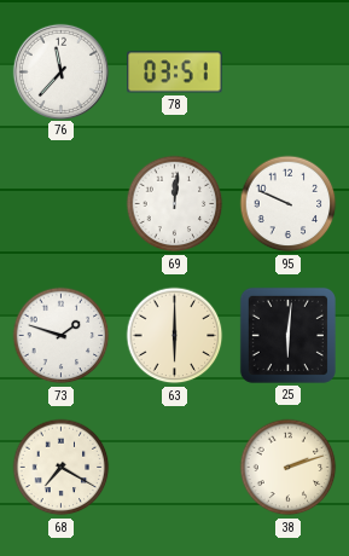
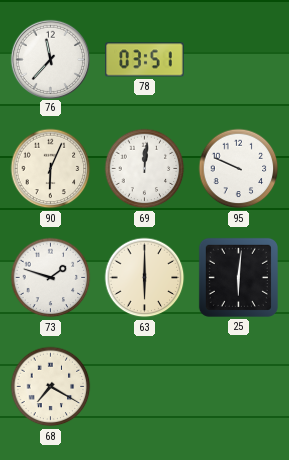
90: none -> 6:04 (51, 169)
38: 2:12 -> none (289, 468)
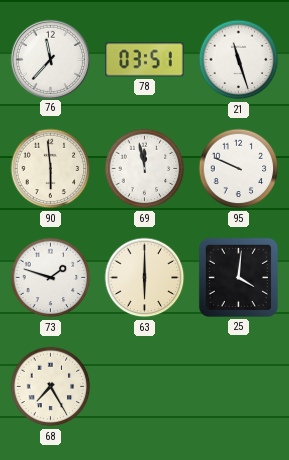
21: none -> 11:27 (239, 60)
90: 6:04 -> 5:59 (51, 169)
69: 12:01 -> 11:58 (145, 169)
25: 6:01 -> 4:01 (238, 277)
68: 7:20 -> 7:25 (51, 387)
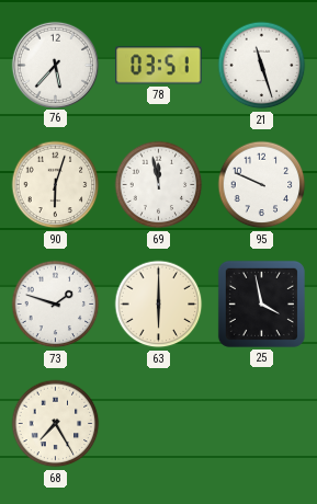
76: 11:37 -> 5:37 (55, 65)
90: 5:59 -> 6:03 (56, 185)
25: 4:01 -> 3:58 (261, 303)
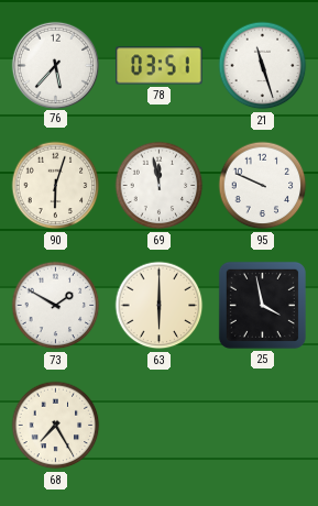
73: 1:48 -> 1:50 (56, 306)
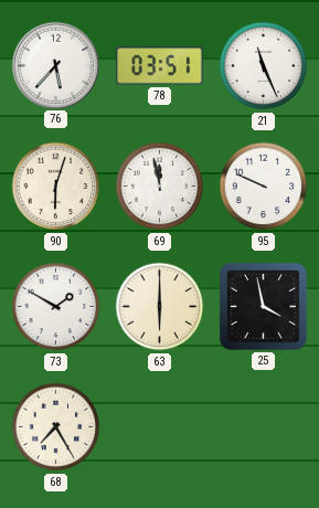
21: 11:27 -> 11:26 (264, 66)
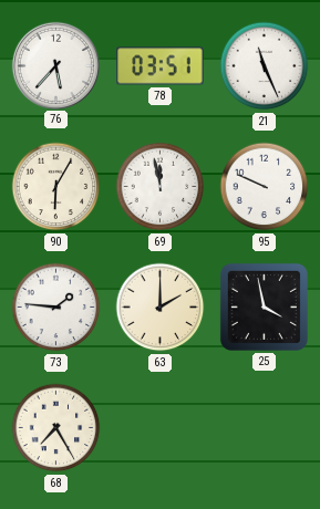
90: 6:03 -> 6:05 (56, 187)
73: 1:50 -> 1:46 (56, 308)
63: 6:00 -> 2:00 (161, 308)
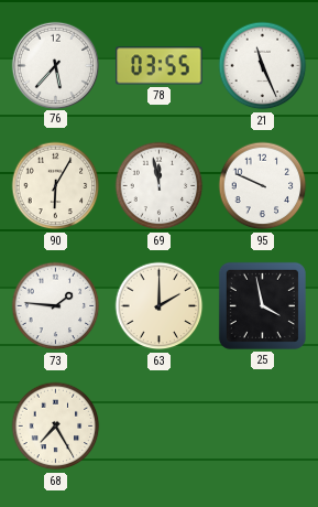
78: 03:51 -> 03:55 (160, 66)
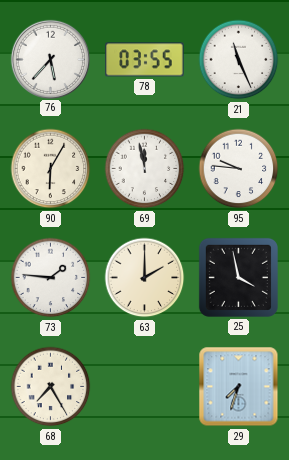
95: 9:49 -> 9:46 (239, 169)
29: none -> 7:33 (239, 387)
